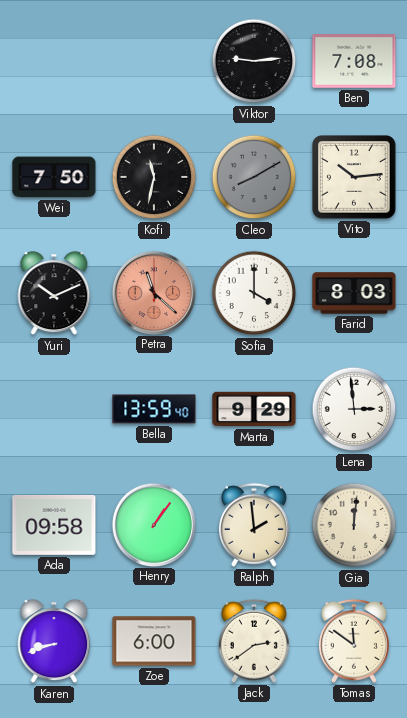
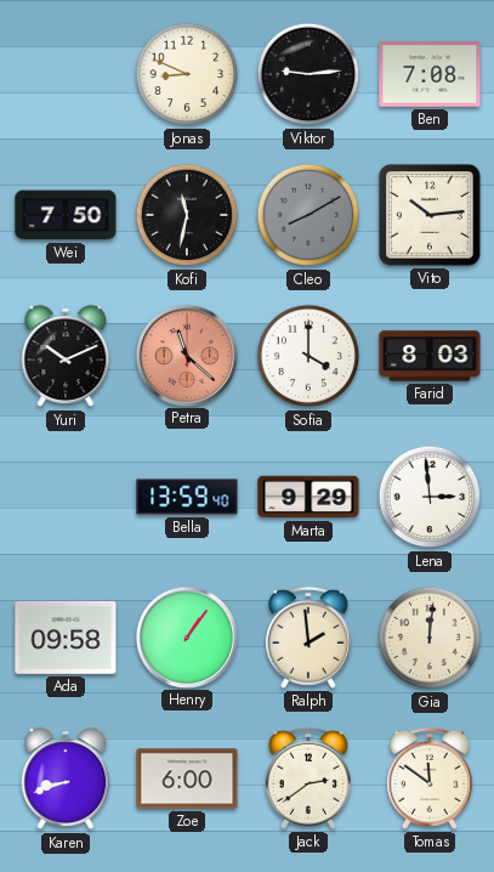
Jonas: none -> 8:49 (187, 74)
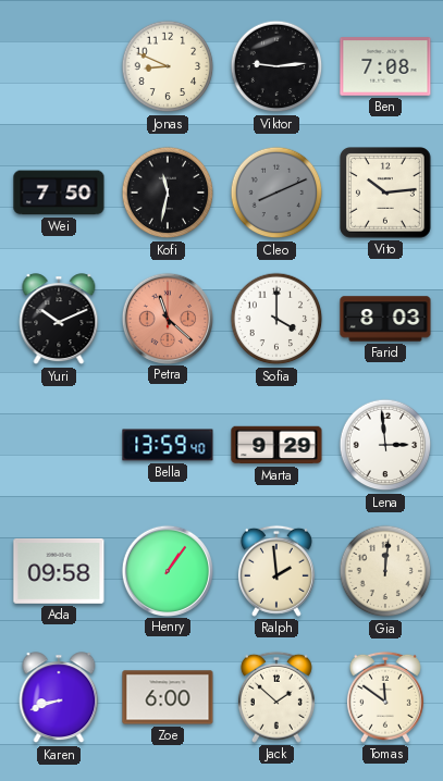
Cleo: 8:10 -> 8:11 (276, 193)
Jack: 2:39 -> 1:52 (276, 697)
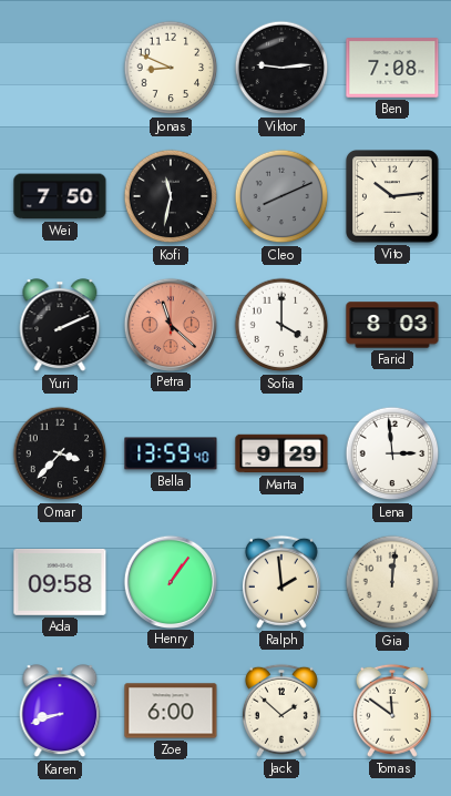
Yuri: 10:11 -> 2:11 (60, 326)
Omar: none -> 3:37 (60, 453)
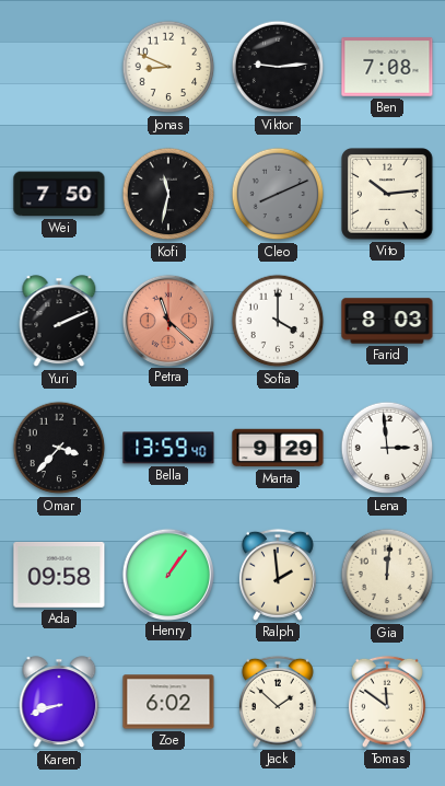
Zoe: 6:00 -> 6:02 (168, 702)
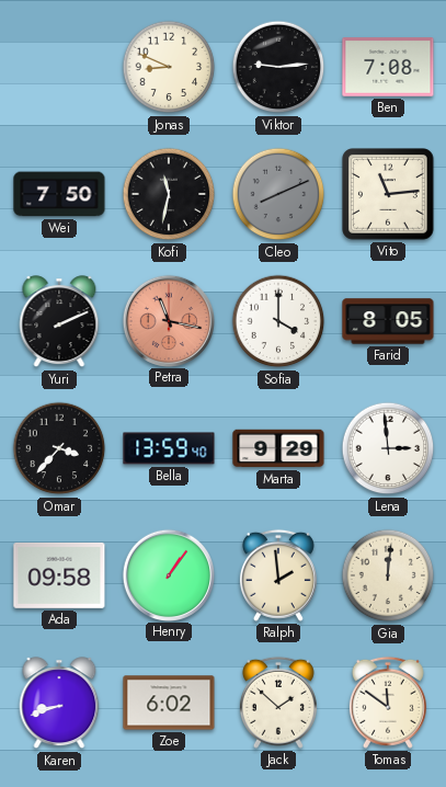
Vito: 10:14 -> 11:14 (389, 195)
Petra: 11:22 -> 11:17 (168, 320)
Farid: 8:03 -> 8:05 (388, 321)
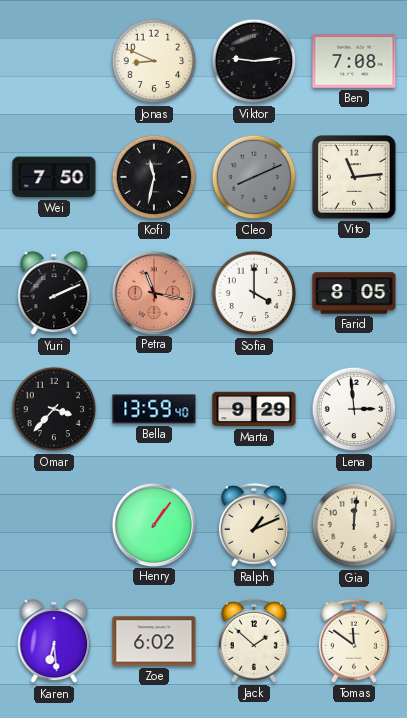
Ada: 09:58 -> none (59, 575)
Ralph: 1:59 -> 1:11 (254, 525)
Karen: 8:42 -> 6:29 (54, 642)
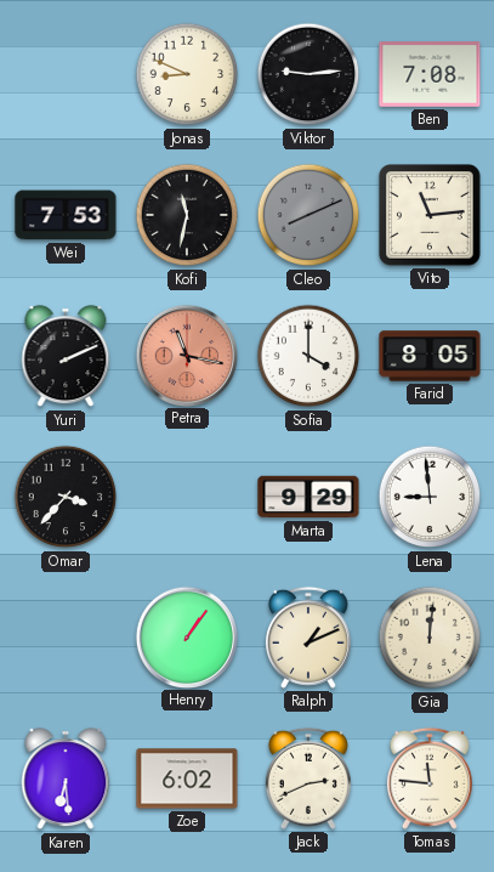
Wei: 7:50 -> 7:53 (66, 215)
Bella: 13:59 -> none (154, 409)
Lena: 2:59 -> 8:59 (430, 497)
Jack: 1:52 -> 2:41 (308, 778)
Tomas: 11:51 -> 11:46 (430, 778)
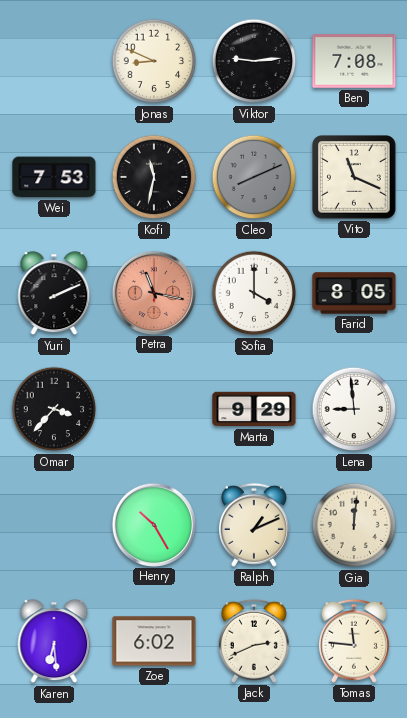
Vito: 11:14 -> 11:19 (355, 178)
Henry: 1:06 -> 10:25 (153, 524)
